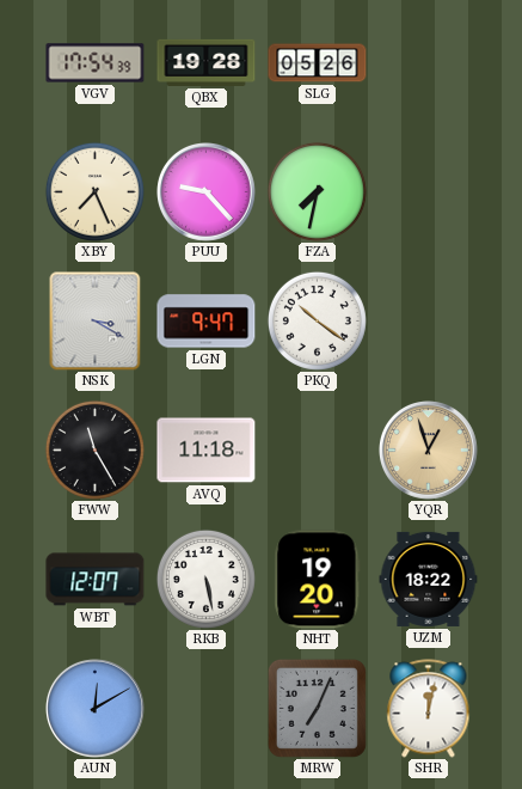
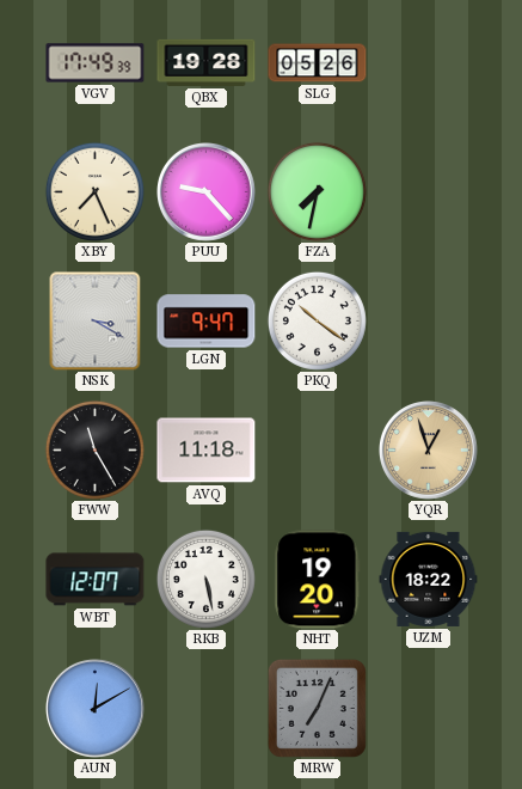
VGV: 17:54 -> 17:49 (96, 63)
SHR: 12:02 -> none (429, 709)
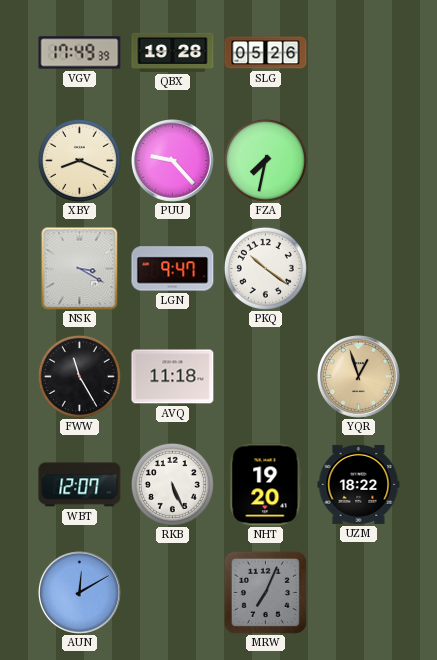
XBY: 7:26 -> 8:19 (79, 160)
RKB: 5:28 -> 5:26 (172, 484)
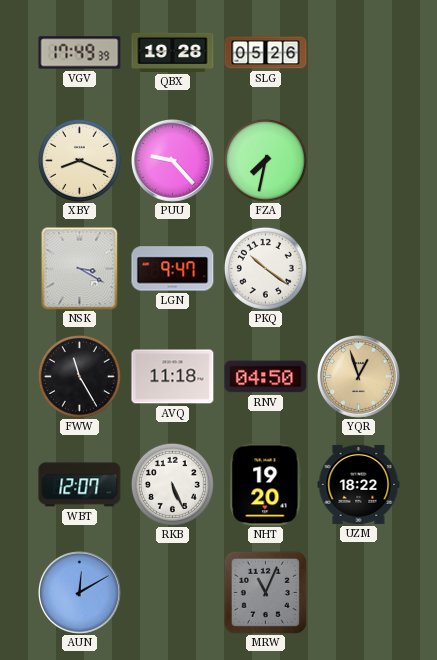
RNV: none -> 04:50 (266, 377)
MRW: 7:04 -> 11:04 (265, 592)
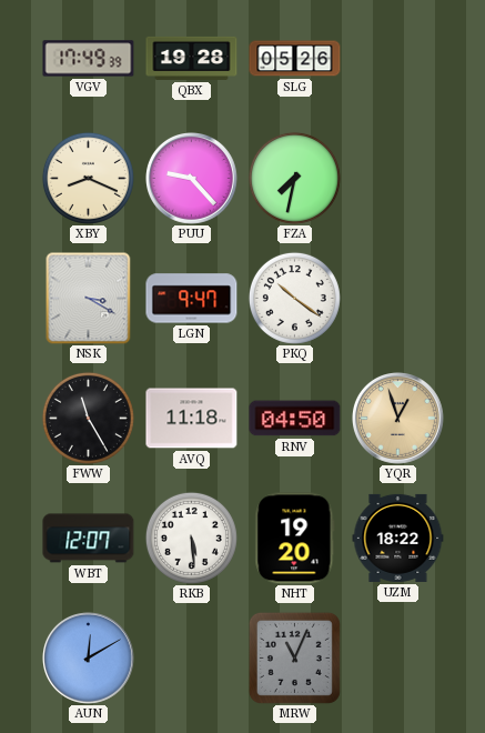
RKB: 5:26 -> 5:29 (191, 538)
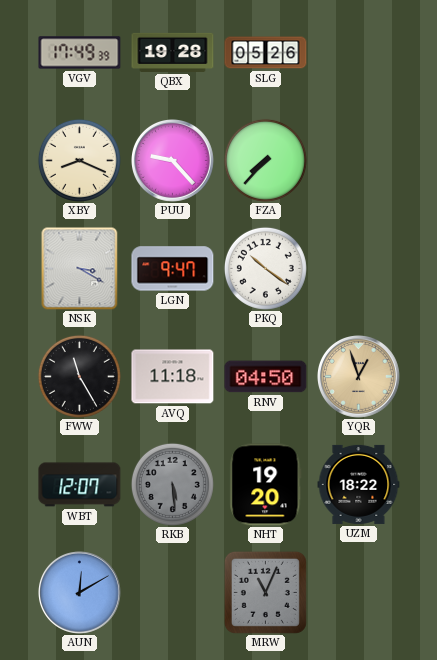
FZA: 7:32 -> 7:37 (265, 160)
RKB dial: white -> grey (172, 484)
